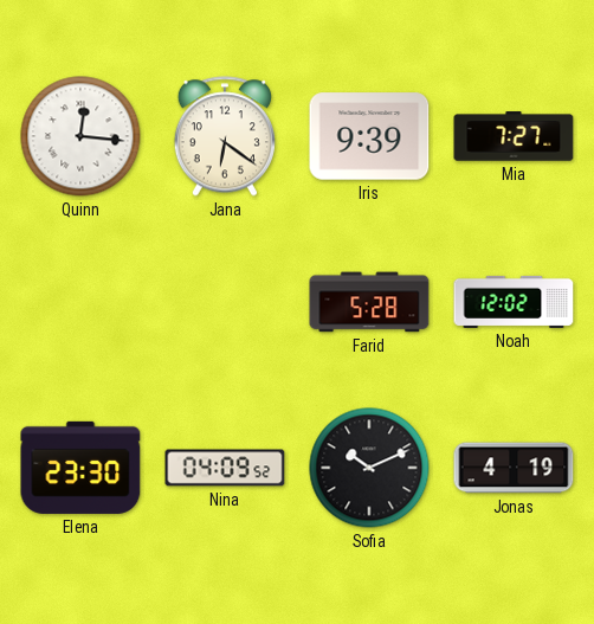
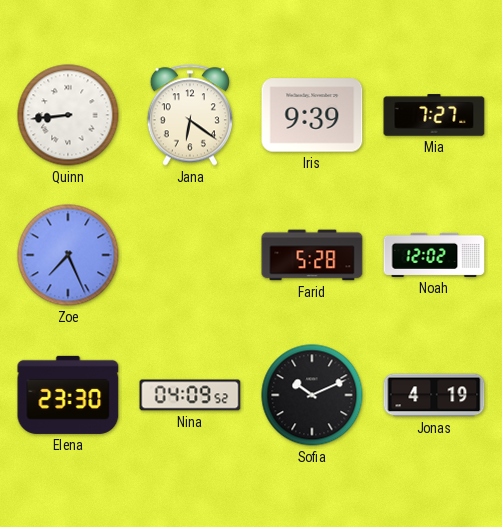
Quinn: 12:16 -> 8:44 (68, 115)
Zoe: none -> 7:26 (68, 255)
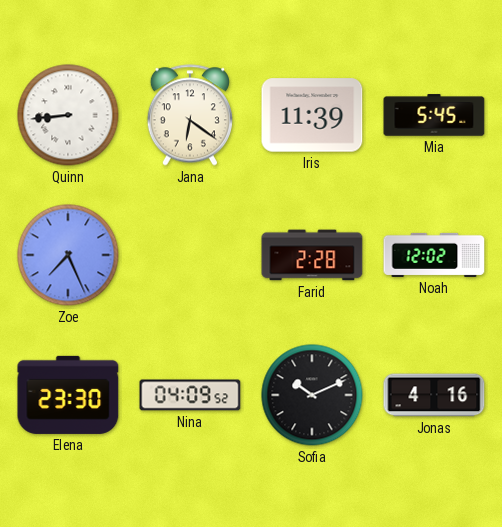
Iris: 9:39 -> 11:39 (312, 115)
Mia: 7:27 -> 5:45 (434, 115)
Farid: 5:28 -> 2:28 (312, 255)
Jonas: 4:19 -> 4:16 (434, 395)
